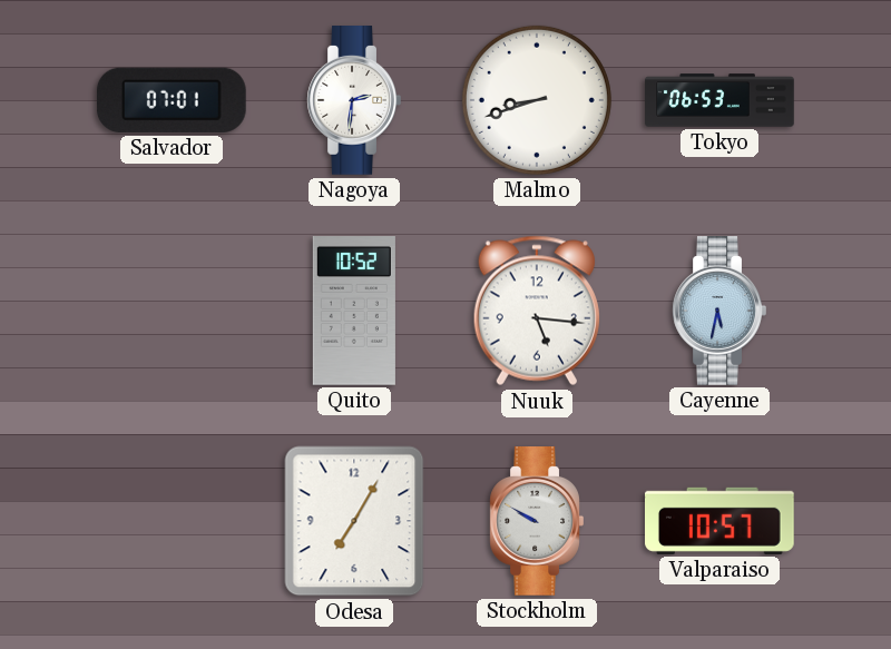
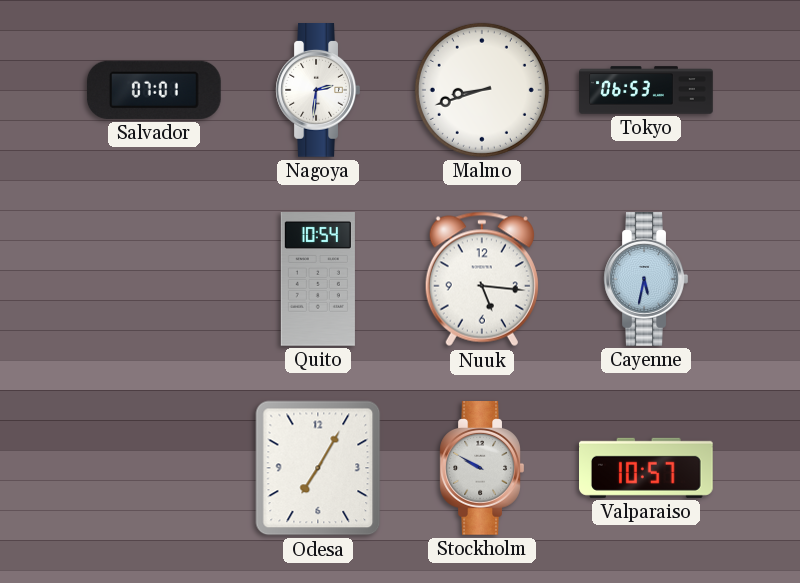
Quito: 10:52 -> 10:54 (318, 280)
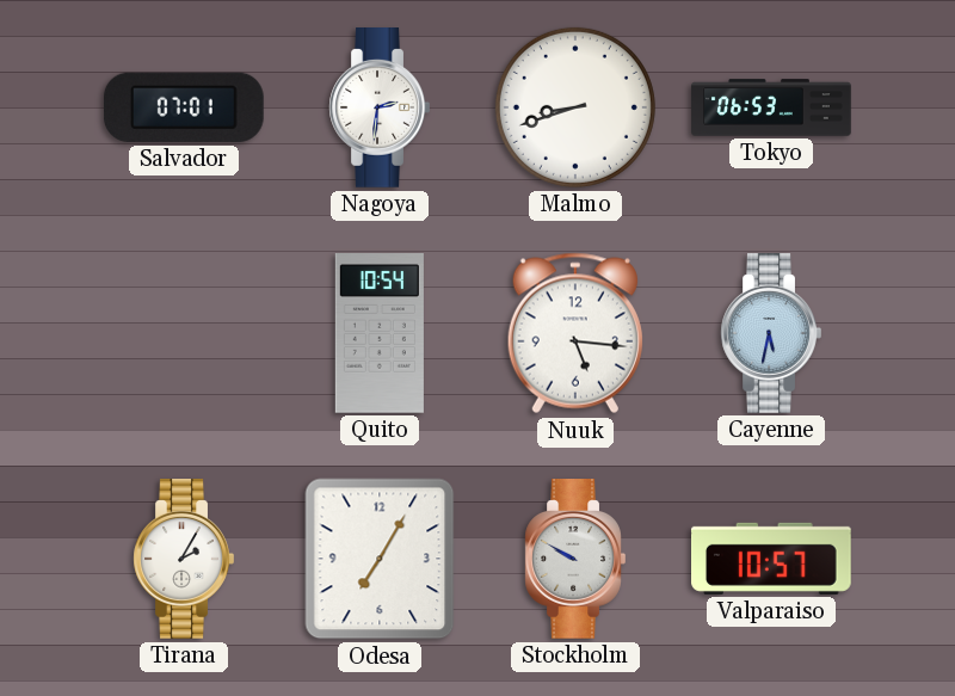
Tirana: none -> 2:05 (184, 560)
